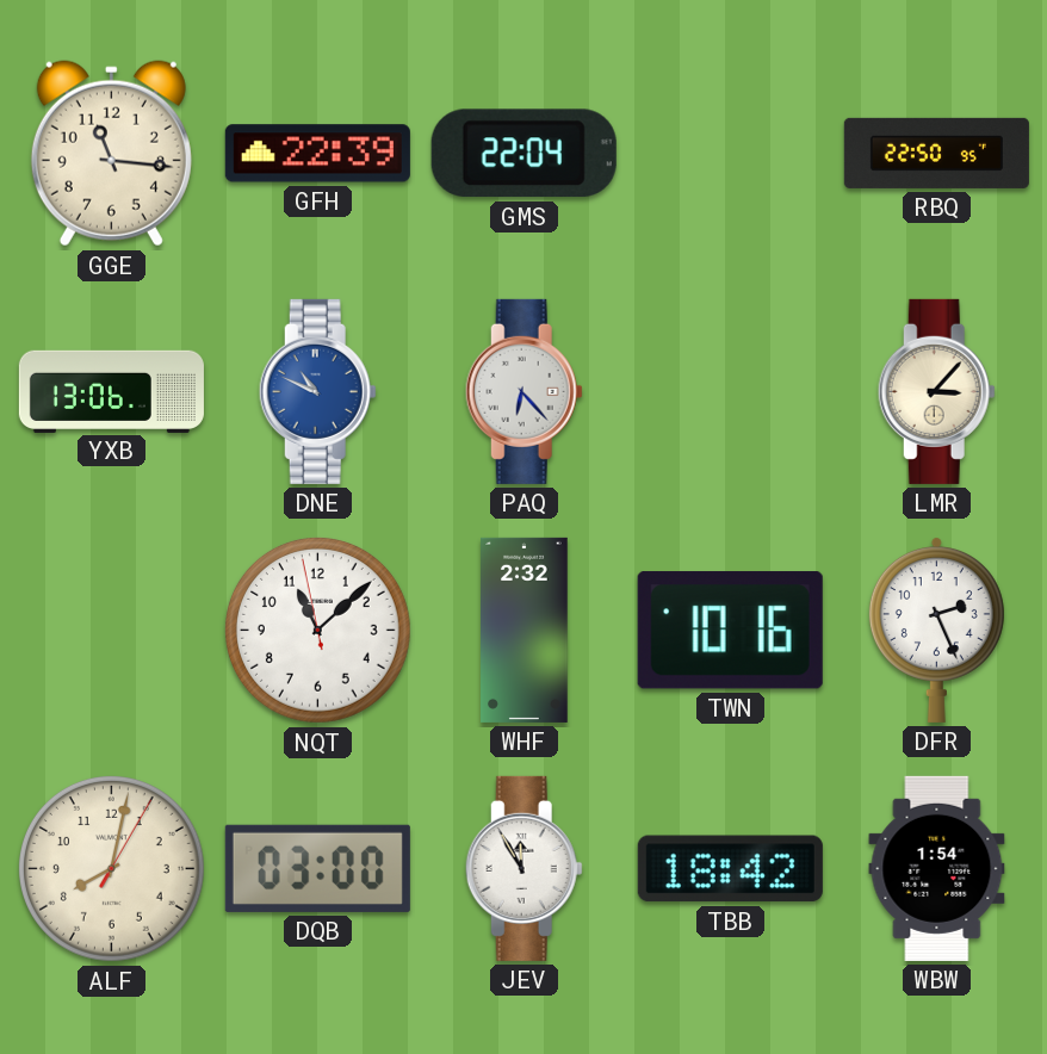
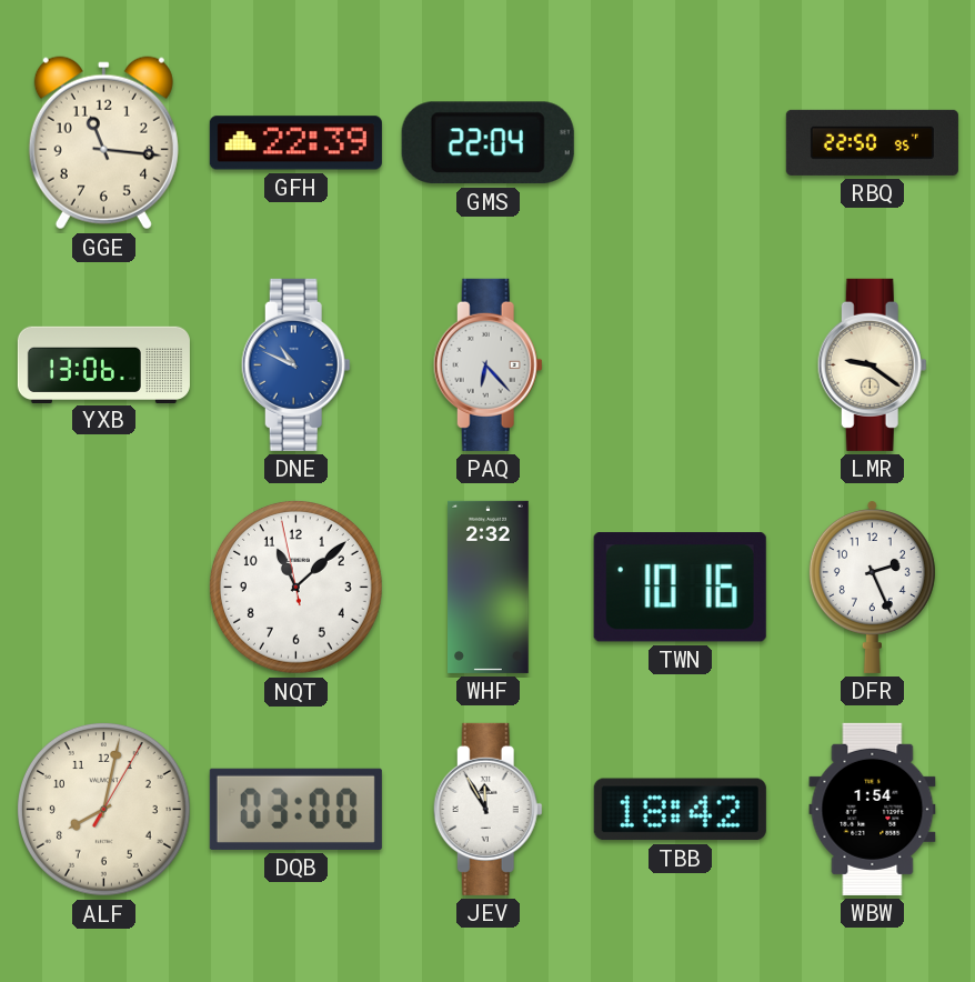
LMR: 3:07 -> 9:21 (872, 364)
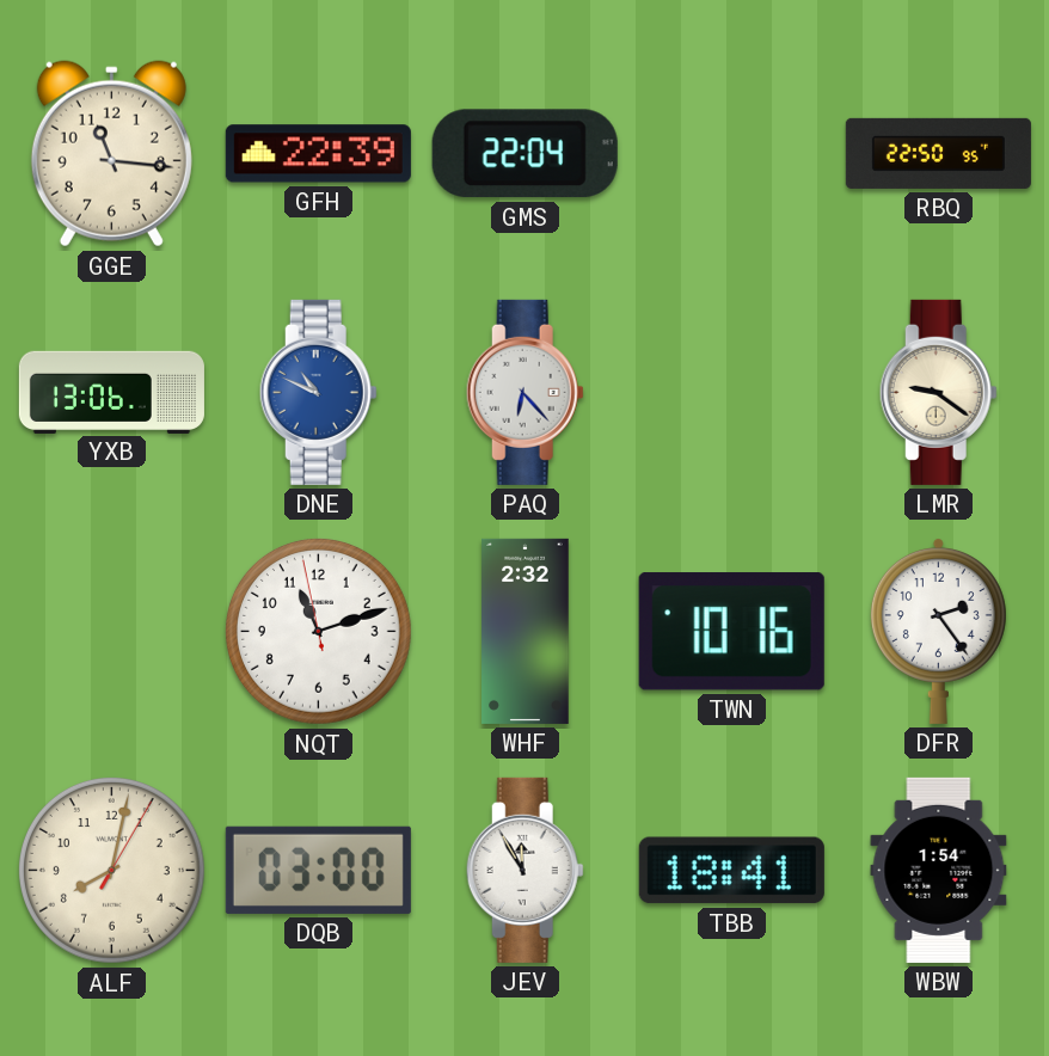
NQT: 11:07 -> 11:11 (318, 631)
DFR: 2:26 -> 2:24 (938, 631)
TBB: 18:42 -> 18:41 (731, 871)
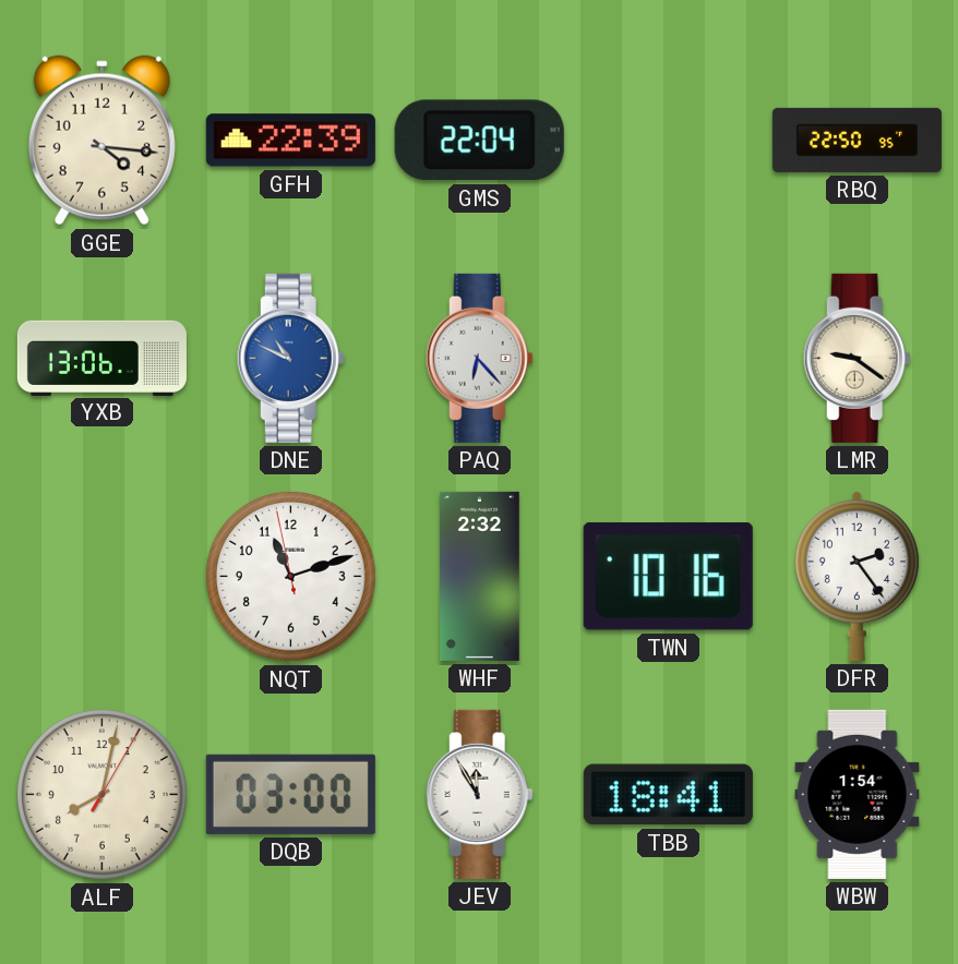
GGE: 11:16 -> 4:16 (101, 141)
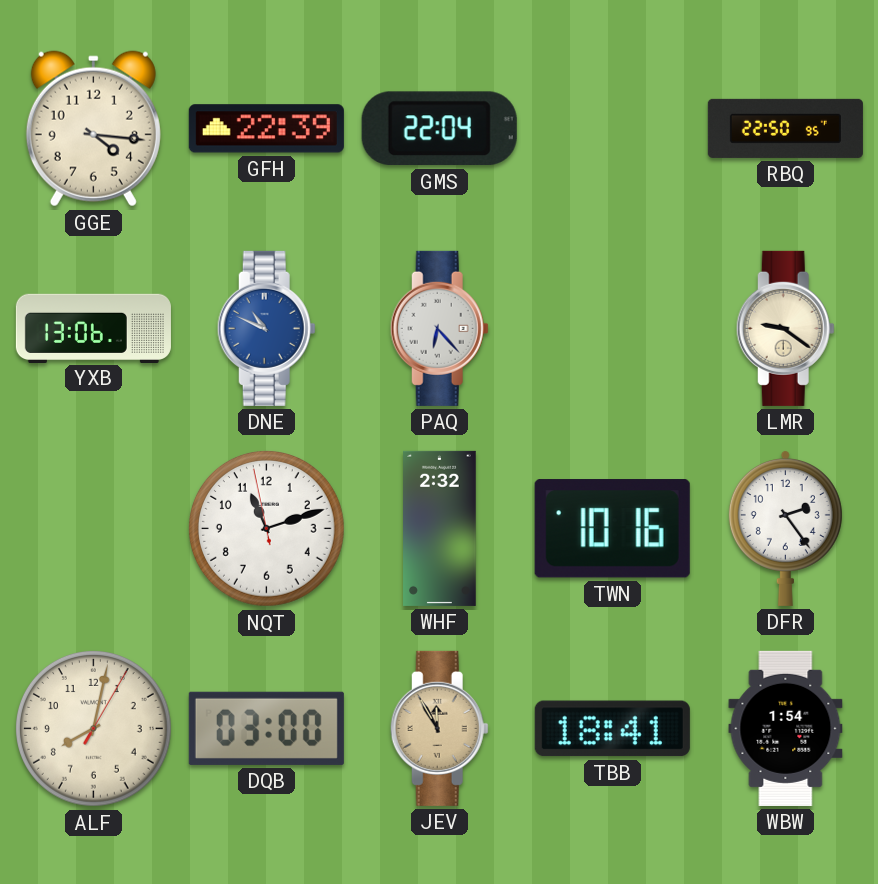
JEV dial: white -> champagne (439, 728)
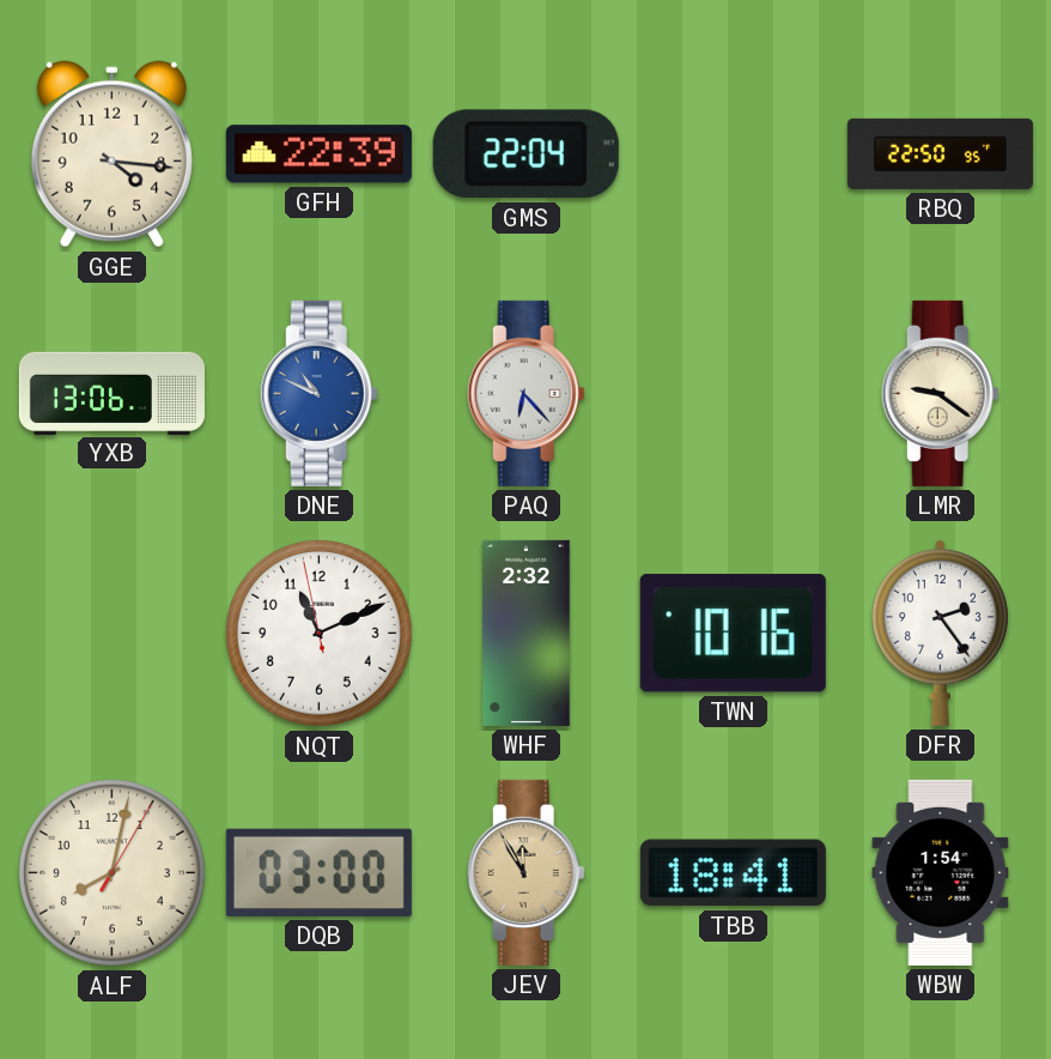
NQT: 11:11 -> 11:10 (318, 633)
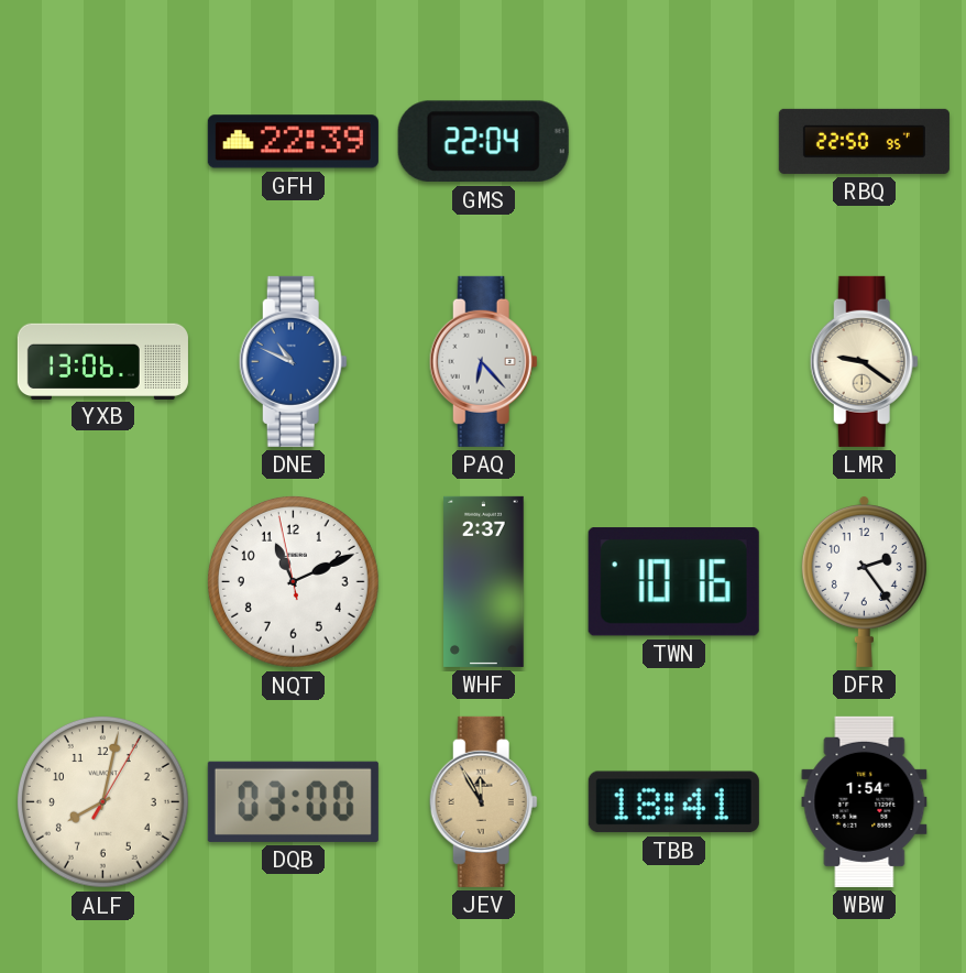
GGE: 4:16 -> none (111, 155)
WHF: 2:32 -> 2:37 (484, 581)
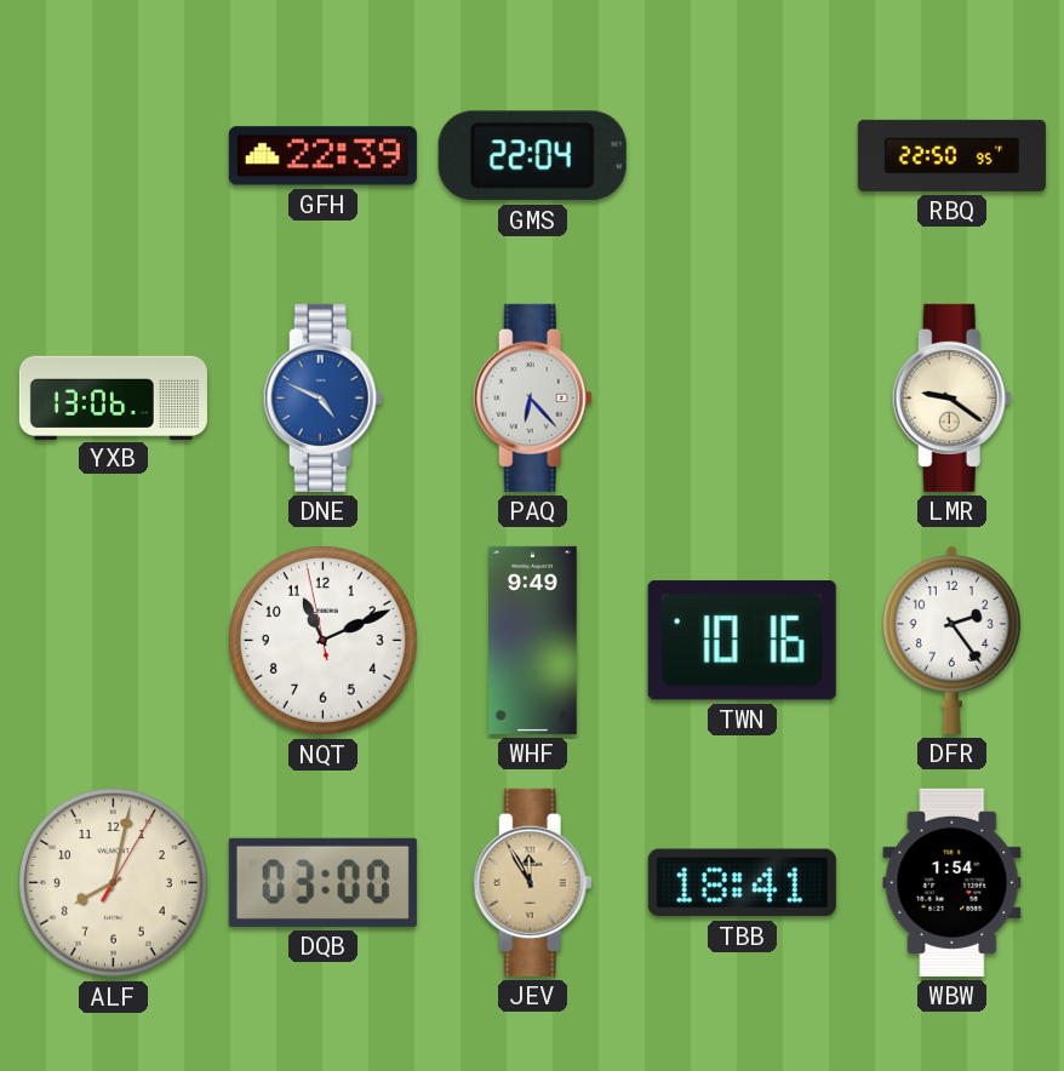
DNE: 10:49 -> 4:49 (322, 397)
WHF: 2:37 -> 9:49 (533, 640)
